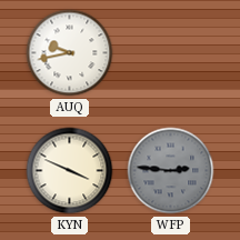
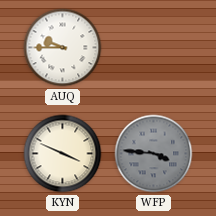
AUQ: 9:43 -> 9:45 (63, 48)
WFP: 2:46 -> 3:46 (154, 154)
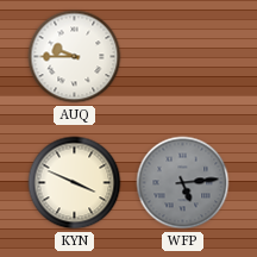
WFP: 3:46 -> 5:14 (183, 183)
